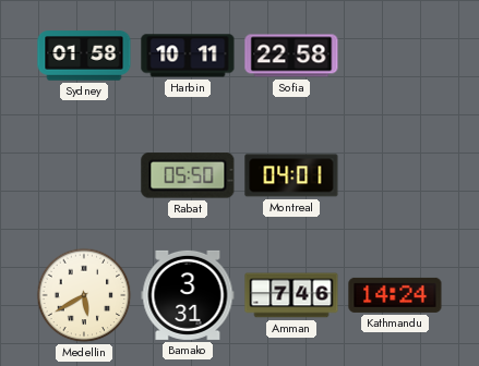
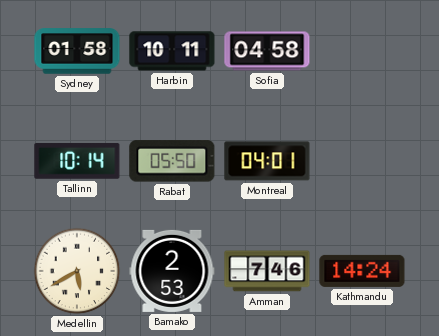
Sofia: 22:58 -> 04:58 (267, 51)
Tallinn: none -> 10:14 (77, 161)
Bamako: 3:31 -> 2:53 (172, 271)
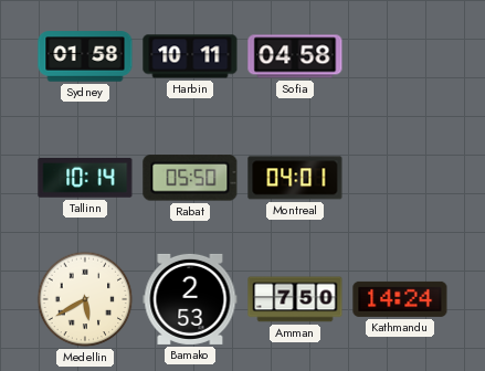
Amman: 7:46 -> 7:50 (295, 299)
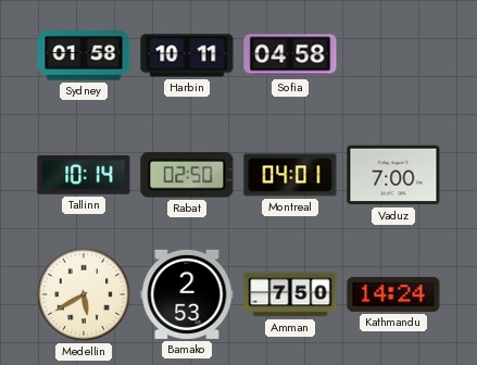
Rabat: 05:50 -> 02:50 (187, 175)
Vaduz: none -> 7:00 (393, 175)
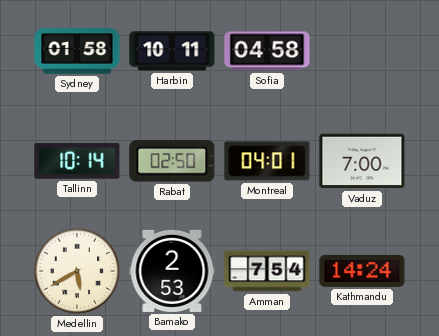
Amman: 7:50 -> 7:54 (267, 271)
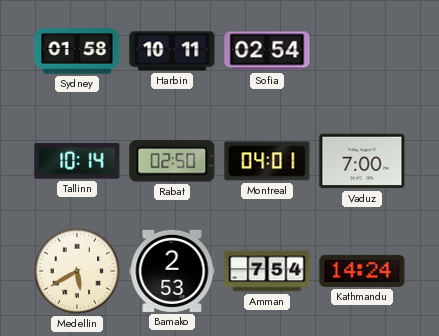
Sofia: 04:58 -> 02:54 (267, 51)
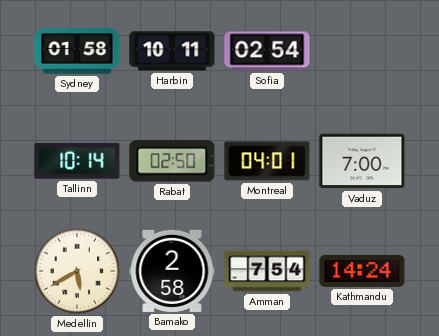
Bamako: 2:53 -> 2:58 (172, 271)
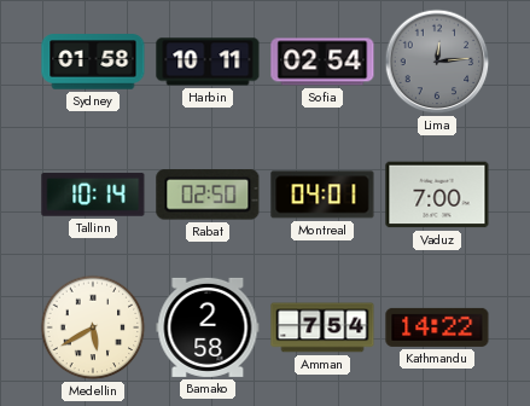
Lima: none -> 12:14 (437, 62)
Kathmandu: 14:24 -> 14:22 (437, 327)
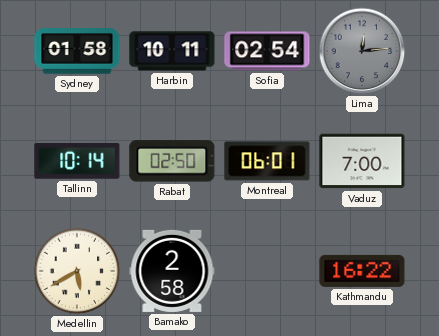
Montreal: 04:01 -> 06:01 (267, 161)
Amman: 7:54 -> none (322, 327)
Kathmandu: 14:22 -> 16:22 (362, 271)
